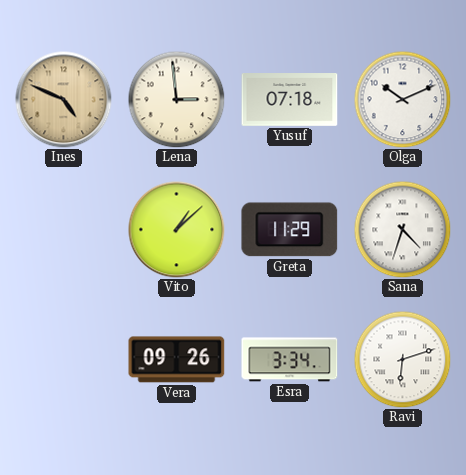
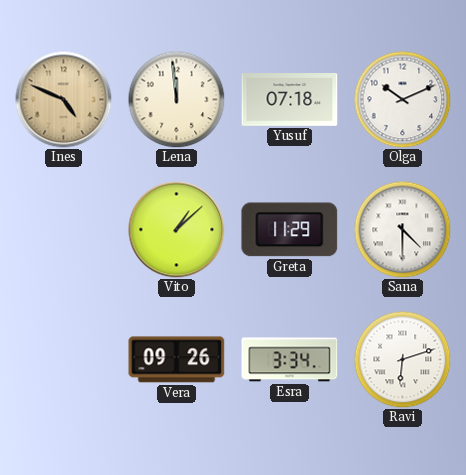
Lena: 2:59 -> 11:59 (176, 99)
Sana: 4:33 -> 4:30 (402, 229)
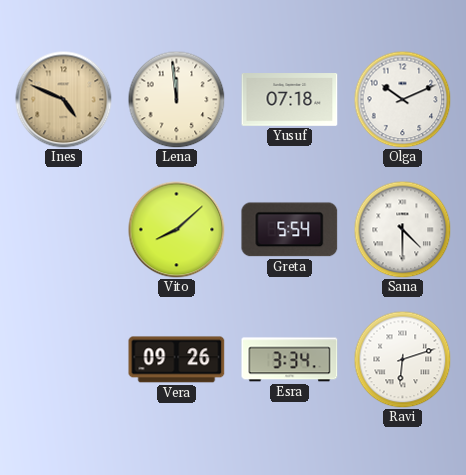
Vito: 1:08 -> 8:08 (177, 230)
Greta: 11:29 -> 5:54 (290, 230)
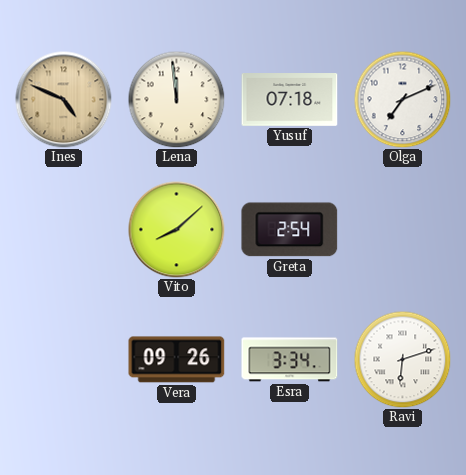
Olga: 10:11 -> 7:11 (402, 99)
Greta: 5:54 -> 2:54 (290, 230)
Sana: 4:30 -> none (402, 229)
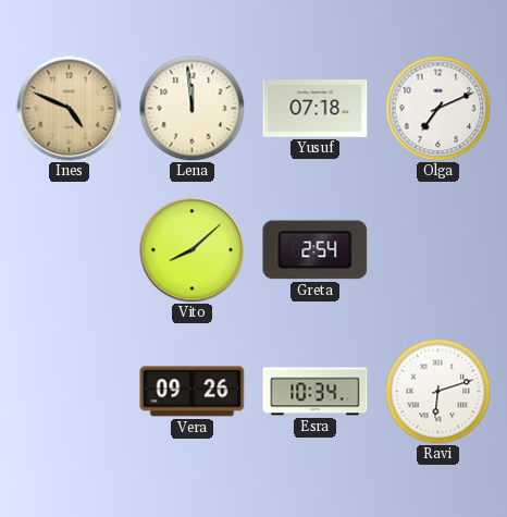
Esra: 3:34 -> 10:34 (316, 392)
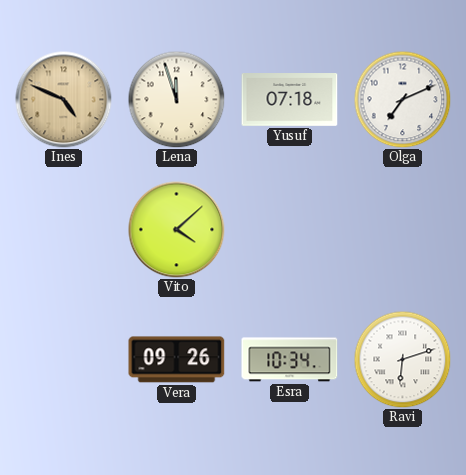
Lena: 11:59 -> 11:57 (176, 99)
Vito: 8:08 -> 4:08 (177, 230)
Greta: 2:54 -> none (316, 250)
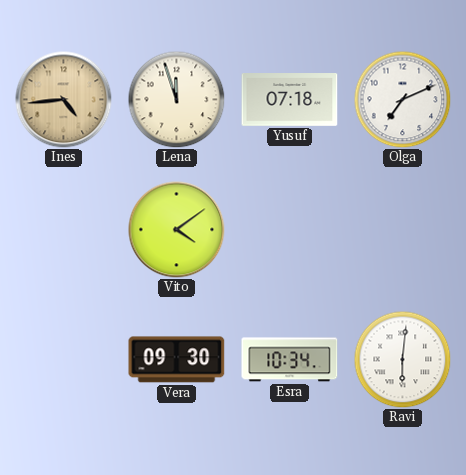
Ines: 4:49 -> 4:44 (64, 100)
Vito: 4:08 -> 4:09 (177, 230)
Vera: 09:26 -> 09:30 (177, 360)
Ravi: 6:12 -> 6:01 (402, 359)
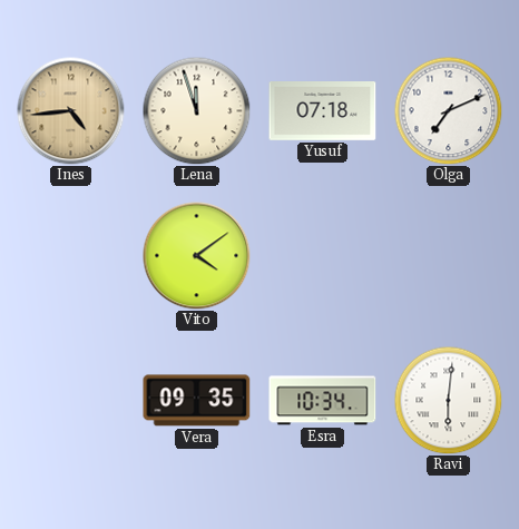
Vera: 09:30 -> 09:35 (197, 401)
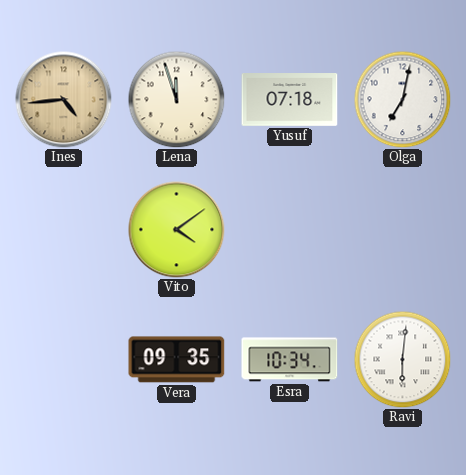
Olga: 7:11 -> 7:02 (402, 99)
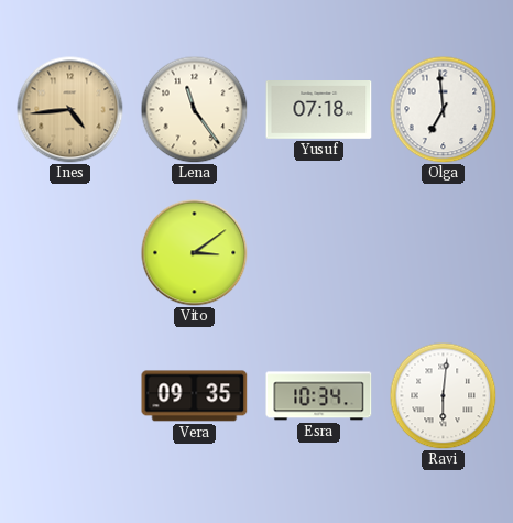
Lena: 11:57 -> 11:24 (194, 109)
Olga: 7:02 -> 6:59 (443, 109)
Vito: 4:09 -> 3:09 (195, 253)
